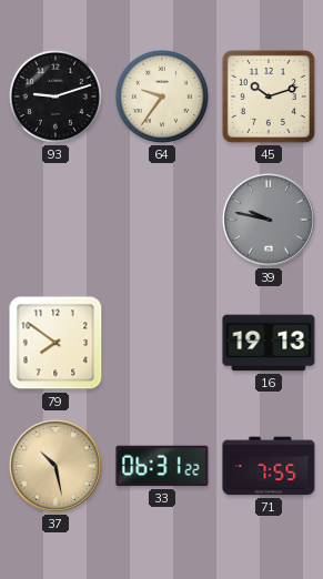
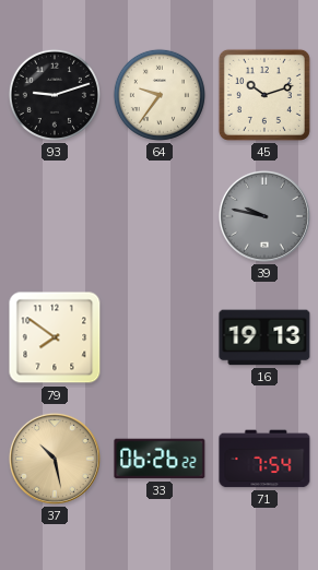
33: 06:31 -> 06:26 (160, 459)
71: 7:55 -> 7:54 (264, 459)
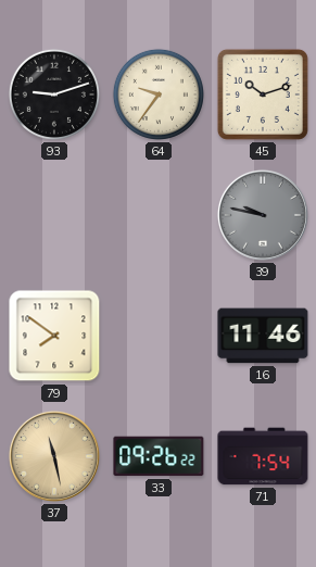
16: 19:13 -> 11:46 (263, 336)
37: 10:28 -> 11:28 (54, 456)
33: 06:26 -> 09:26 (159, 456)
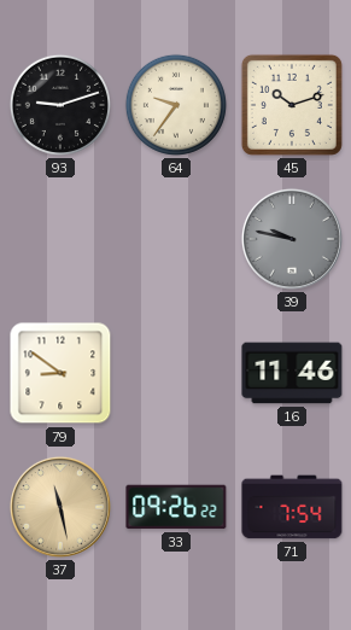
79: 7:51 -> 8:51 (60, 373)
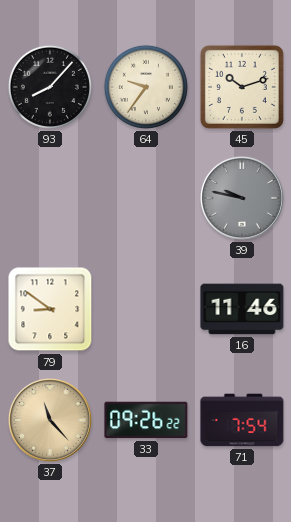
93: 9:12 -> 8:07 (50, 87)
37: 11:28 -> 11:23 (50, 420)
